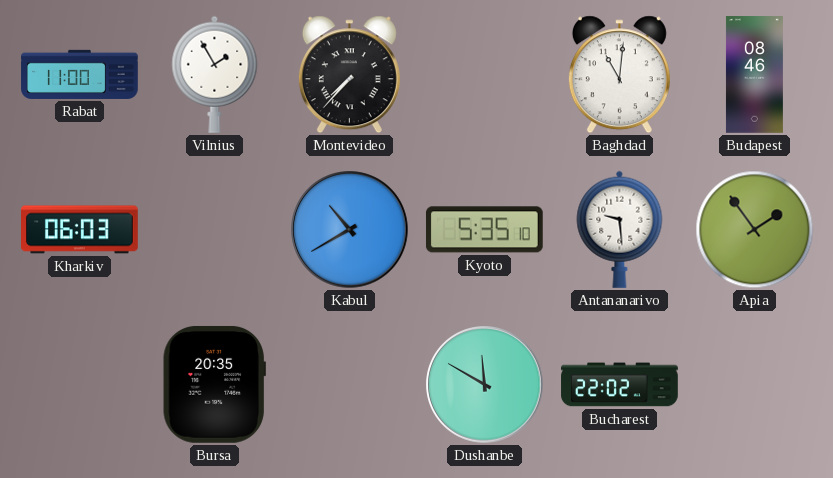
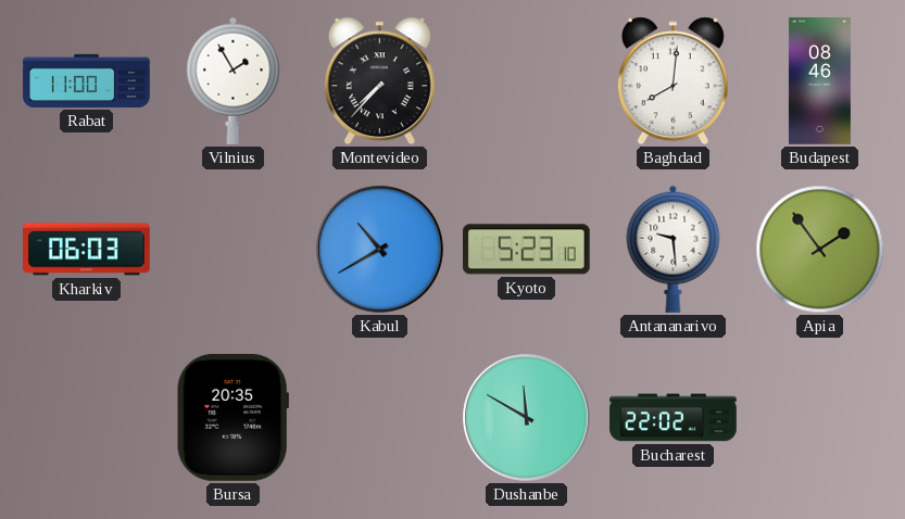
Baghdad: 11:01 -> 8:01 (673, 81)
Kyoto: 5:35 -> 5:23 (526, 250)
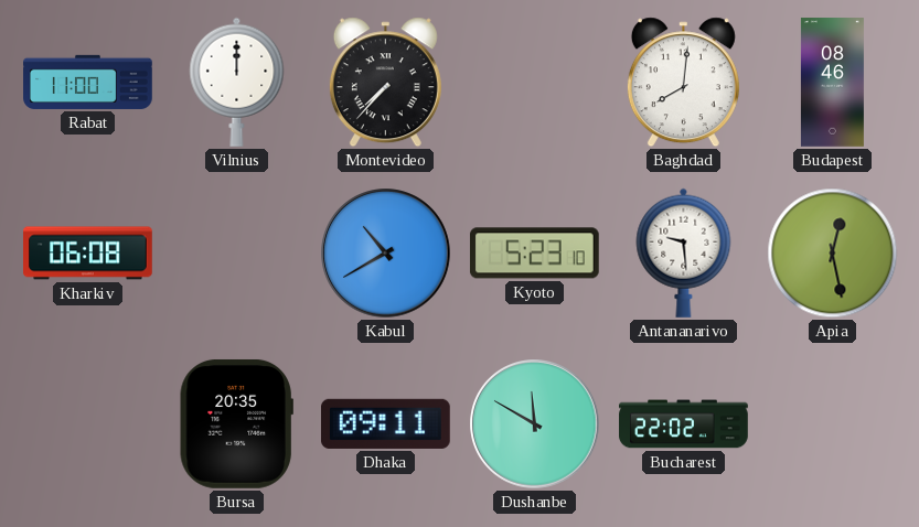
Vilnius: 1:55 -> 12:00 (237, 82)
Kharkiv: 06:03 -> 06:08 (88, 254)
Apia: 1:54 -> 12:28 (833, 254)
Dhaka: none -> 09:11 (385, 423)
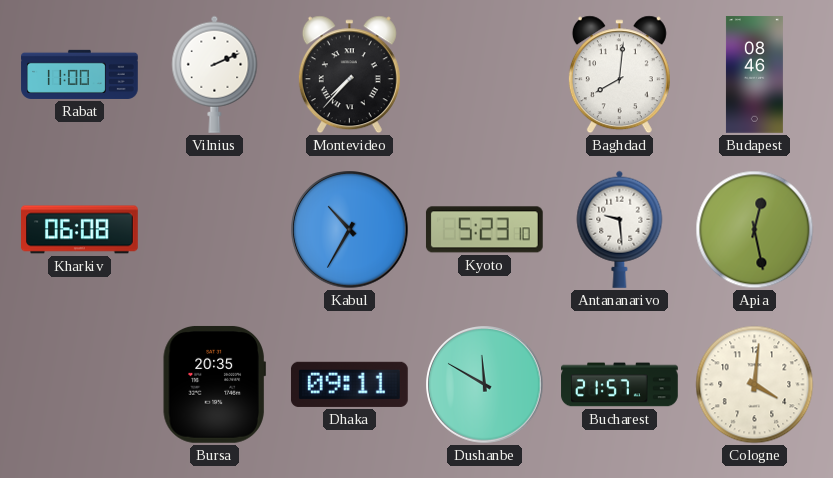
Vilnius: 12:00 -> 2:11 (215, 74)
Kabul: 10:40 -> 10:35 (350, 230)
Bucharest: 22:02 -> 21:57 (620, 385)
Cologne: none -> 4:01 (755, 385)
